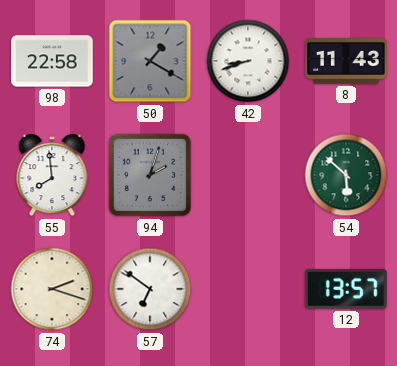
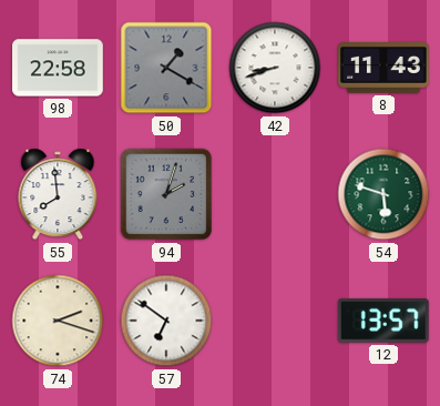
54: 5:52 -> 5:48 (383, 194)
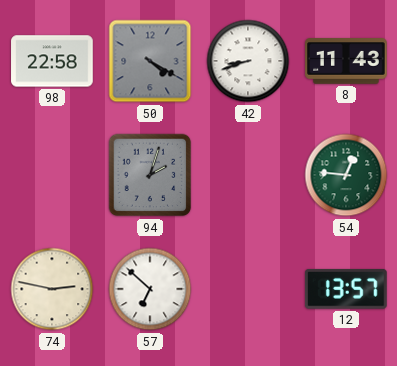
50: 1:20 -> 4:20 (150, 61)
55: 7:59 -> none (58, 194)
54: 5:48 -> 12:46 (346, 175)
74: 2:18 -> 2:47 (52, 289)
57: 6:51 -> 6:52 (150, 289)
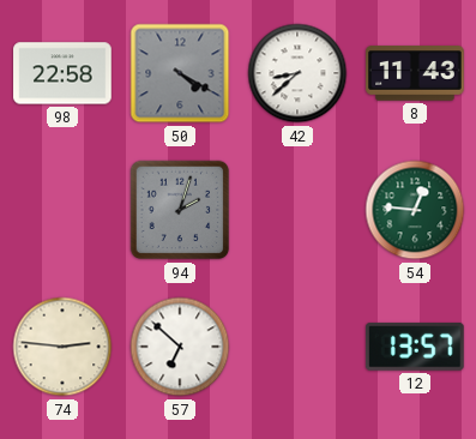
42: 8:42 -> 8:38 (297, 73)
74: 2:47 -> 2:46 (62, 347)
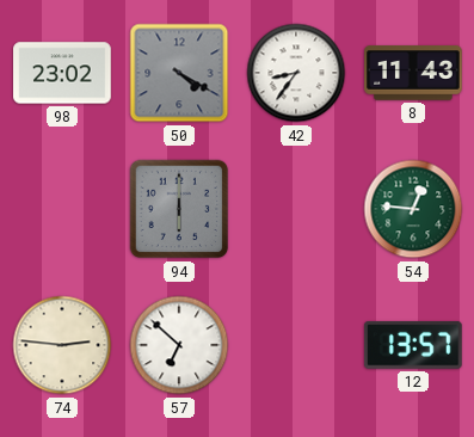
98: 22:58 -> 23:02 (62, 73)
42: 8:38 -> 8:36 (296, 73)
94: 2:03 -> 6:00 (179, 209)
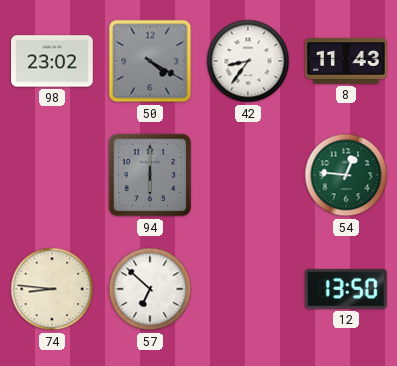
74: 2:46 -> 8:46 (52, 289)
12: 13:57 -> 13:50 (346, 289)
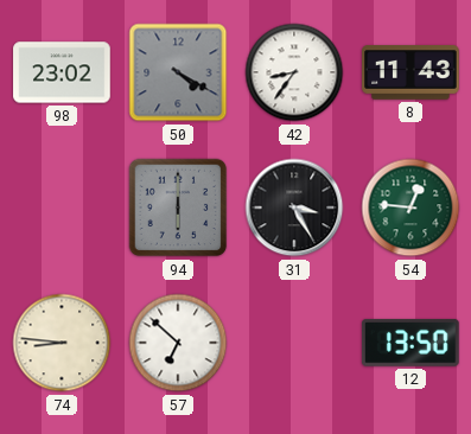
31: none -> 3:25 (294, 208)
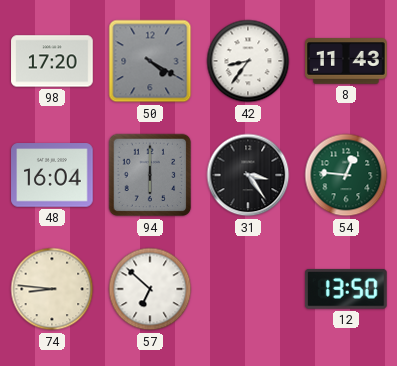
98: 23:02 -> 17:20 (52, 61)
48: none -> 16:04 (52, 175)
31: 3:25 -> 3:24 (248, 175)
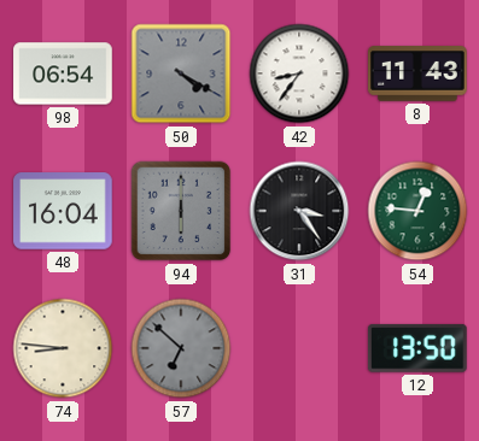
98: 17:20 -> 06:54 (63, 73)
57 dial: white -> grey (181, 348)
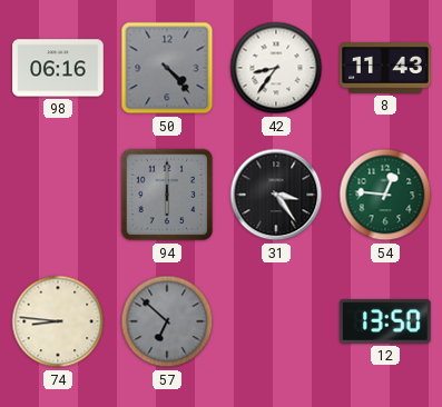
98: 06:54 -> 06:16 (58, 68)
50: 4:20 -> 4:23 (167, 68)
48: 16:04 -> none (63, 211)
